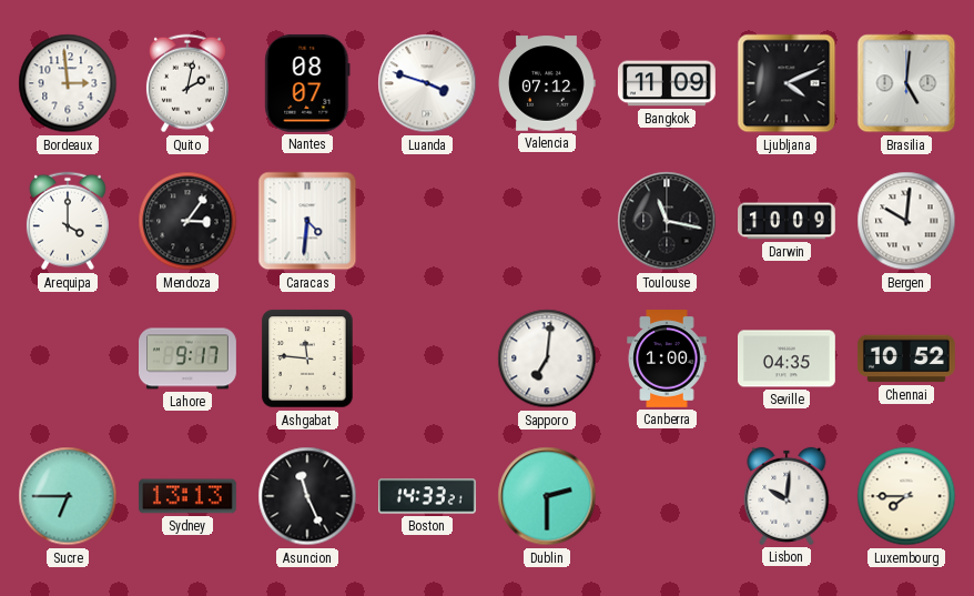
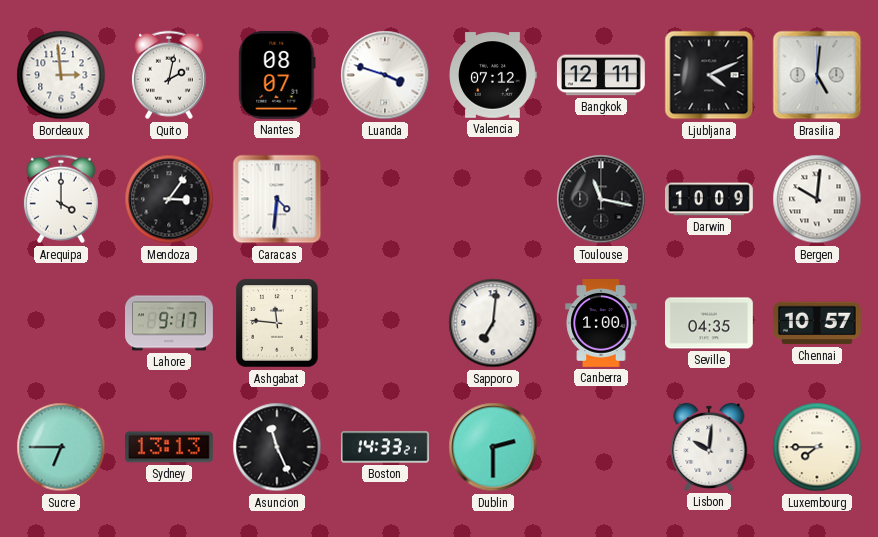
Bangkok: 11:09 -> 12:11 (601, 75)
Chennai: 10:52 -> 10:57 (817, 323)
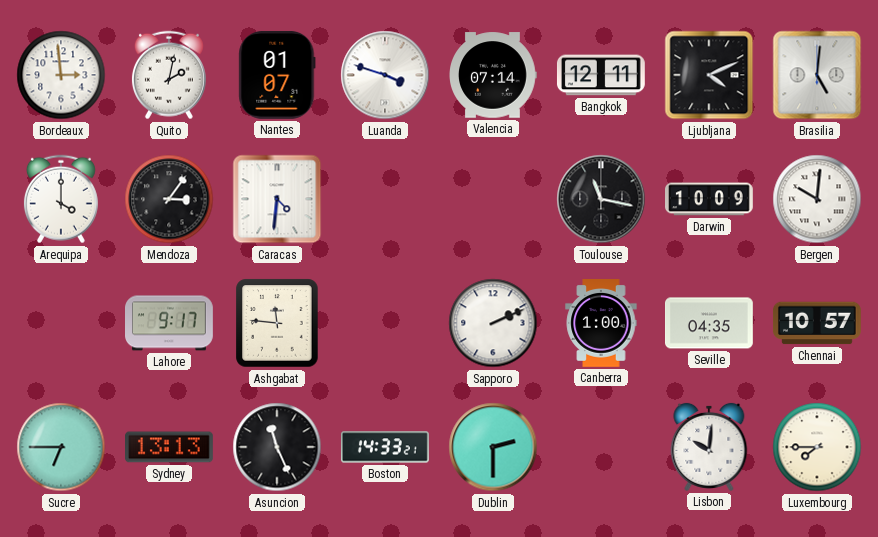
Nantes: 08:07 -> 01:07 (277, 75)
Valencia: 07:12 -> 07:14 (493, 75)
Sapporo: 7:01 -> 2:11 (493, 323)
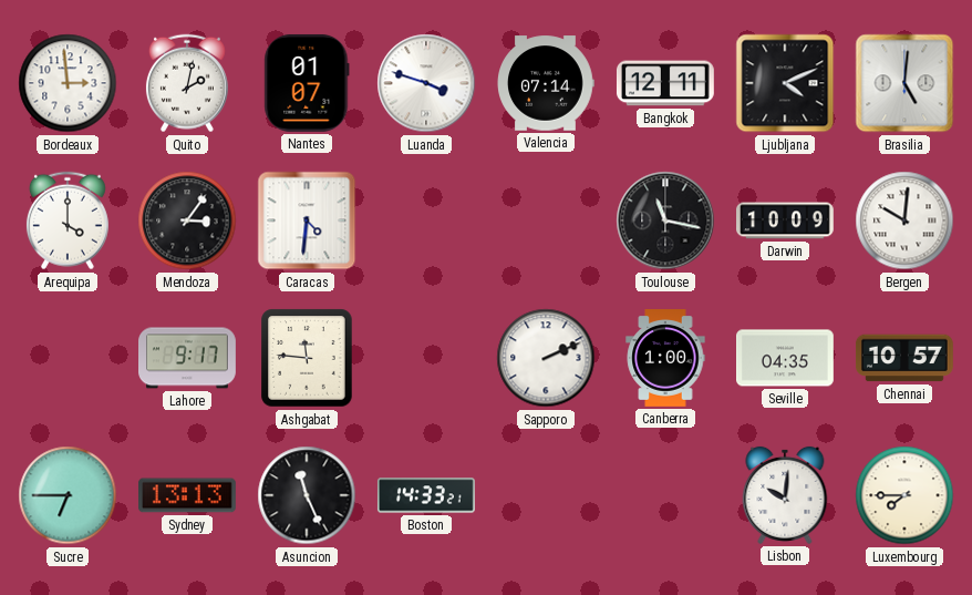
Dublin: 2:30 -> none (493, 447)
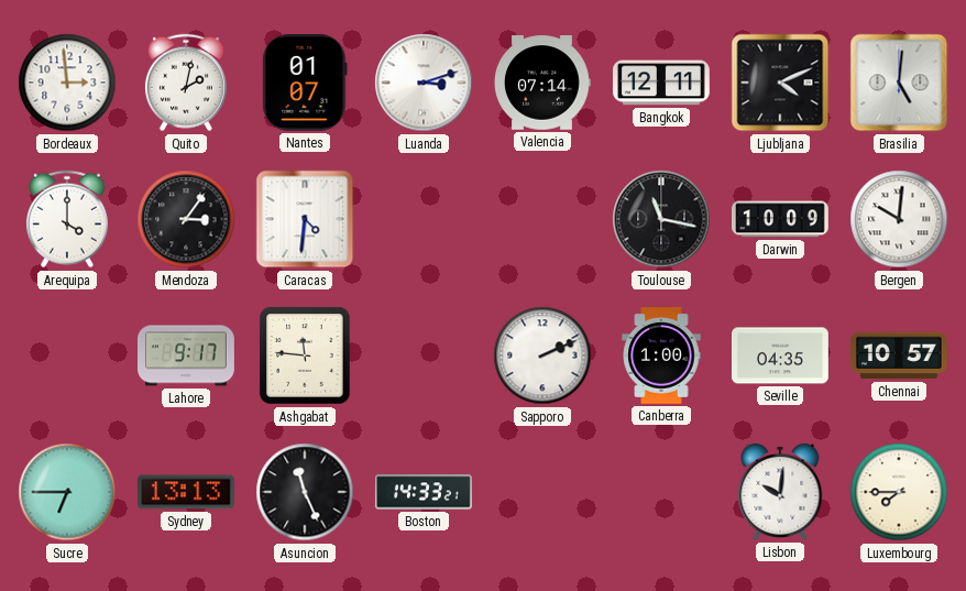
Luanda: 3:48 -> 3:12 (424, 83)
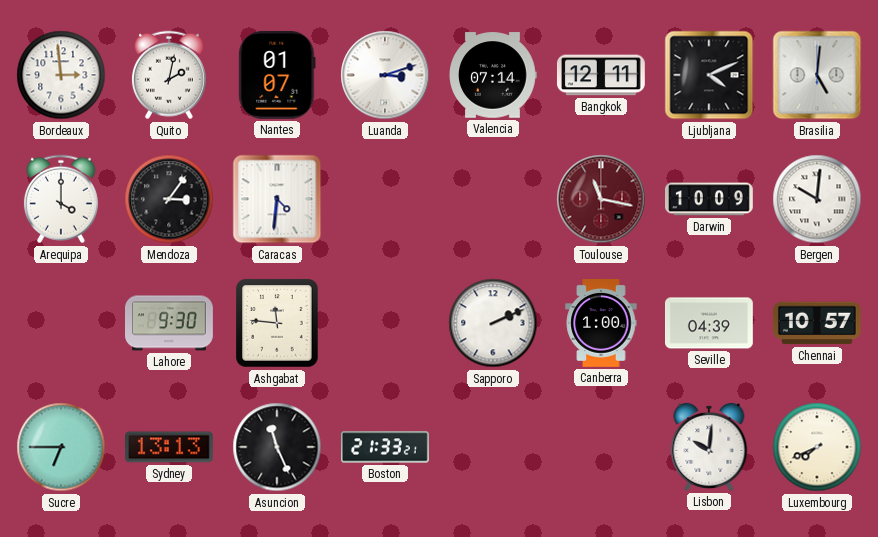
Toulouse dial: black -> burgundy (601, 199)
Lahore: 9:17 -> 9:30 (170, 323)
Seville: 04:35 -> 04:39 (710, 323)
Boston: 14:33 -> 21:33 (385, 447)
Luxembourg: 7:45 -> 7:41 (817, 447)
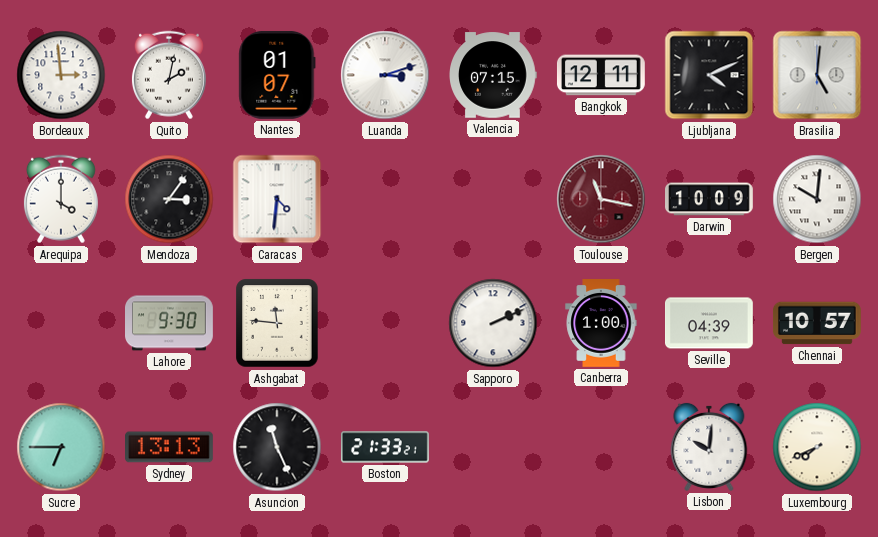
Valencia: 07:14 -> 07:15 (493, 75)
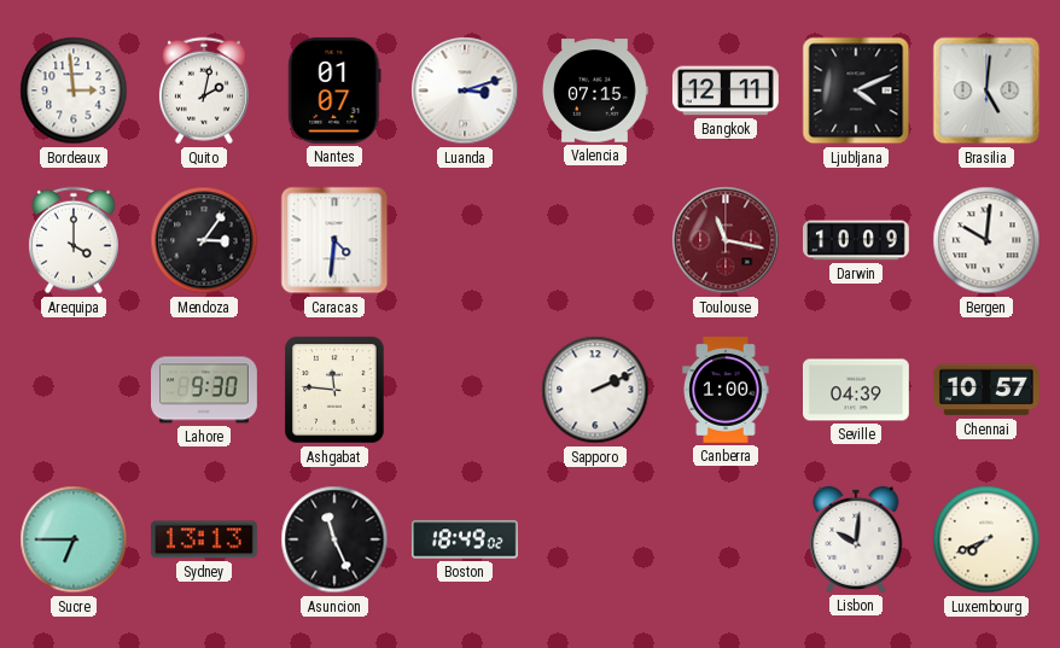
Boston: 21:33 -> 18:49 (465, 539)
